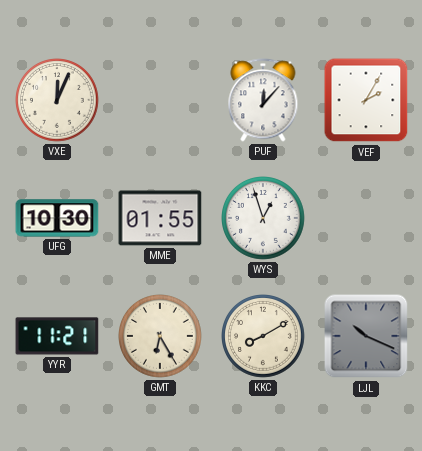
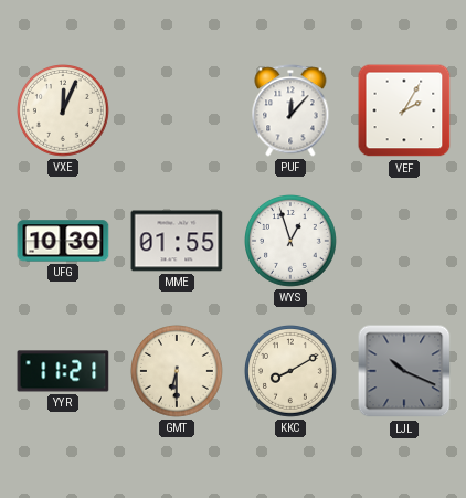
GMT: 6:25 -> 6:30 (178, 372)
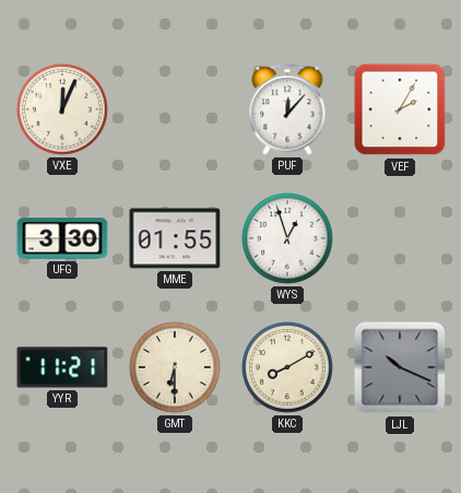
UFG: 10:30 -> 3:30 (62, 238)
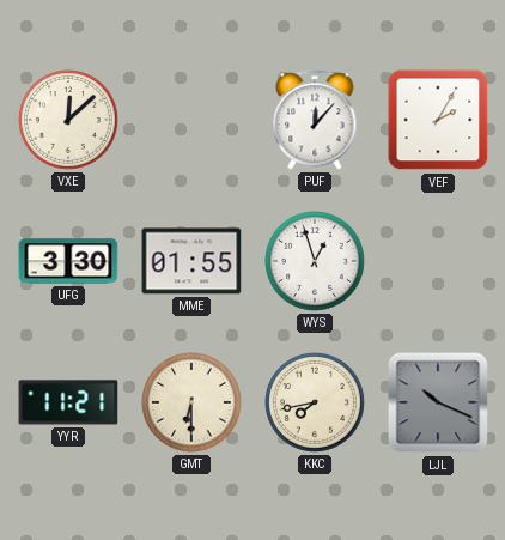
VXE: 12:04 -> 12:08 (69, 121)
KKC: 8:10 -> 7:43 (316, 404)
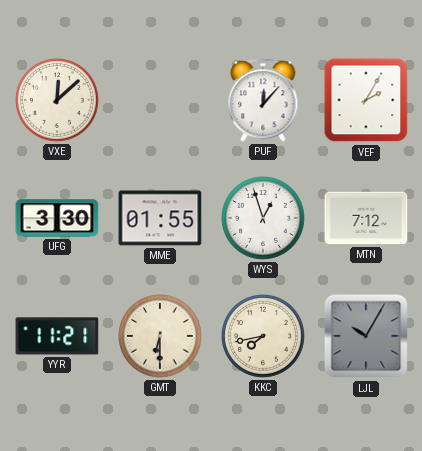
MTN: none -> 7:12 (366, 218)
LJL: 10:19 -> 10:05 (366, 336)
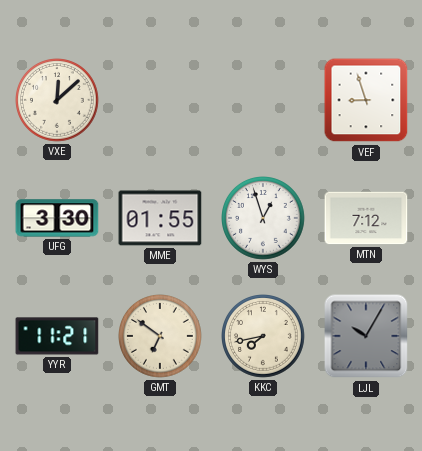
PUF: 12:07 -> none (263, 100)
VEF: 2:05 -> 8:57 (366, 100)
GMT: 6:30 -> 6:51 (161, 337)
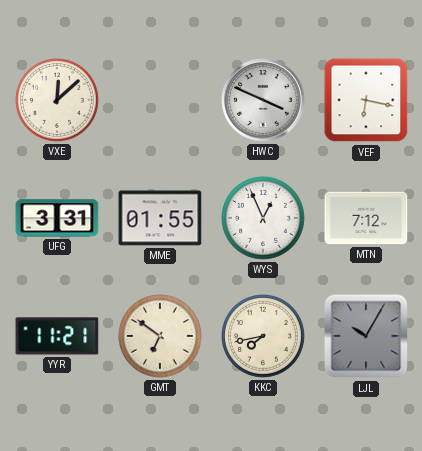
HWC: none -> 3:49 (263, 100)
VEF: 8:57 -> 6:17 (366, 100)
UFG: 3:30 -> 3:31 (57, 218)
WYS: 12:57 -> 12:56 (264, 219)
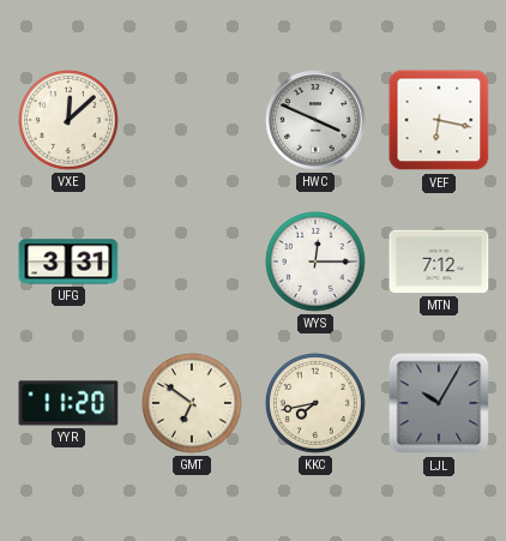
MME: 01:55 -> none (160, 218)
WYS: 12:56 -> 12:15 (317, 263)
YYR: 11:21 -> 11:20 (68, 403)
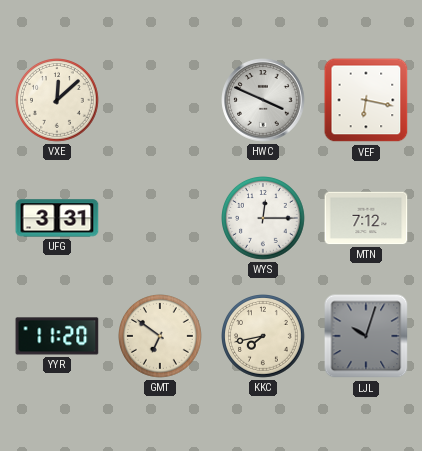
LJL: 10:05 -> 10:03 (366, 336)
